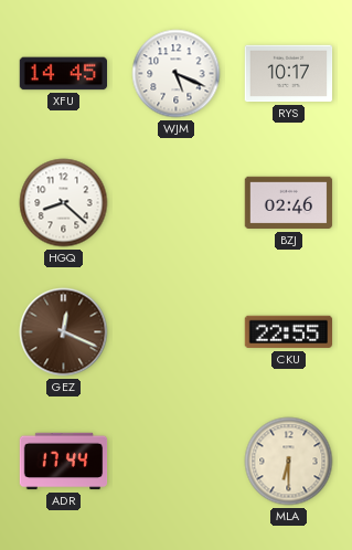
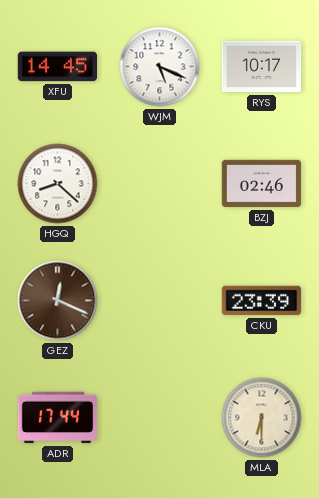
CKU: 22:55 -> 23:39 (262, 301)
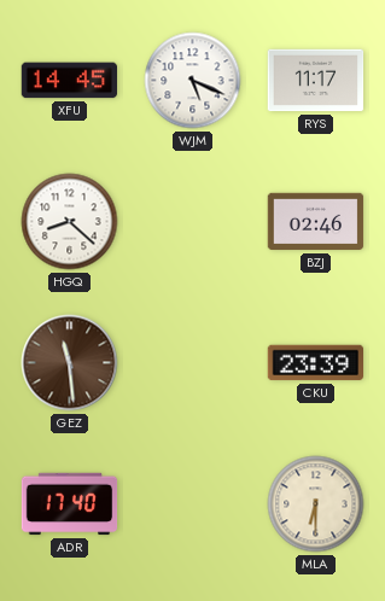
RYS: 10:17 -> 11:17 (316, 81)
GEZ: 12:19 -> 11:29 (70, 363)
ADR: 17:44 -> 17:40 (70, 504)
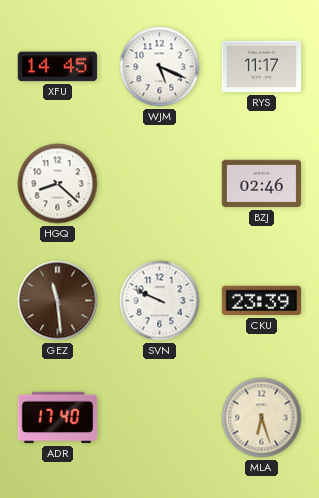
SVN: none -> 9:49 (160, 301)
MLA: 6:30 -> 6:27 (262, 418)
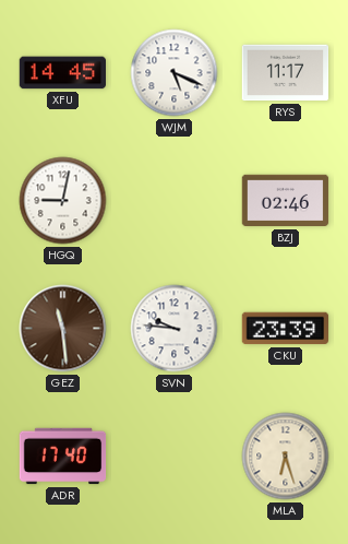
HGQ: 8:22 -> 9:02 (63, 201)
SVN: 9:49 -> 9:46 (175, 329)
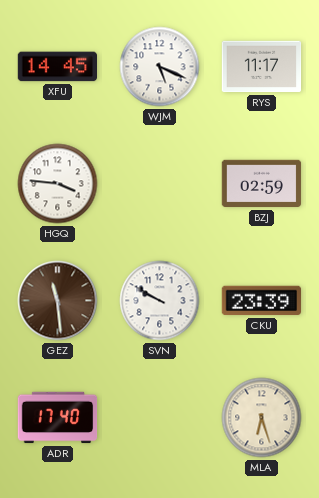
HGQ: 9:02 -> 3:46 (58, 184)
BZJ: 02:46 -> 02:59 (262, 184)
SVN: 9:46 -> 9:50 (160, 301)
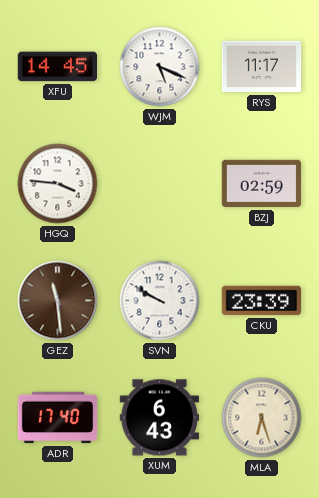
XUM: none -> 6:43 (160, 418)
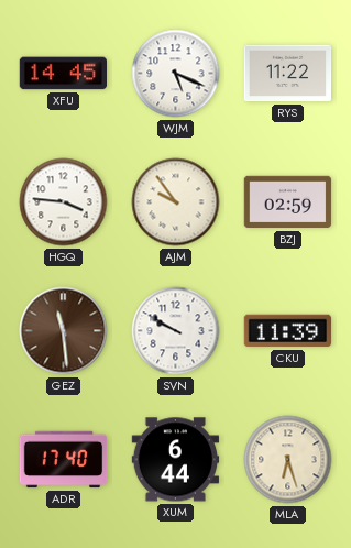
RYS: 11:17 -> 11:22 (288, 74)
AJM: none -> 9:54 (176, 202)
CKU: 23:39 -> 11:39 (288, 331)
XUM: 6:43 -> 6:44 (176, 460)
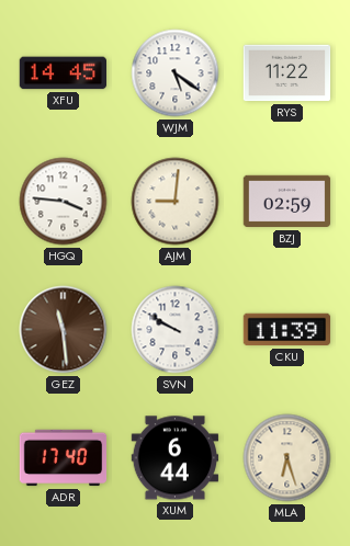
WJM: 5:19 -> 5:21 (176, 73)
AJM: 9:54 -> 9:01 (176, 202)
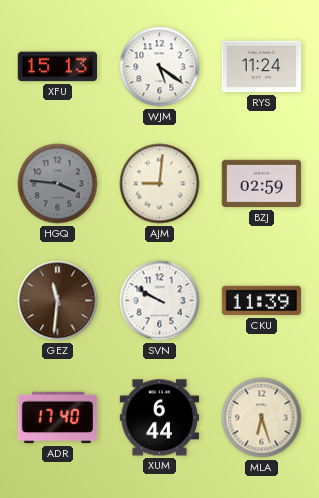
XFU: 14:45 -> 15:13 (58, 67)
RYS: 11:22 -> 11:24 (262, 67)
HGQ dial: white -> grey (58, 184)
GEZ: 11:29 -> 11:31 (58, 301)
